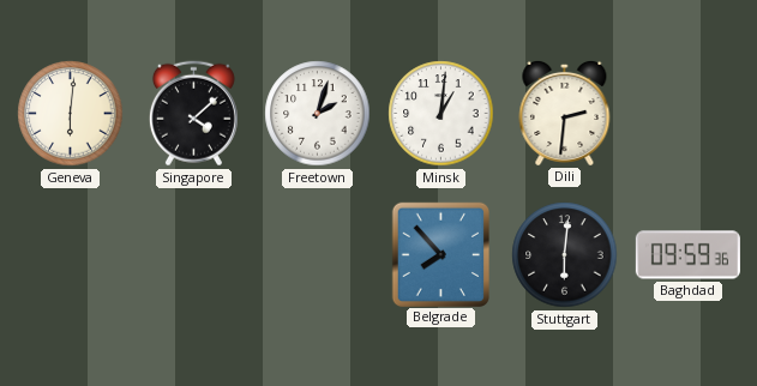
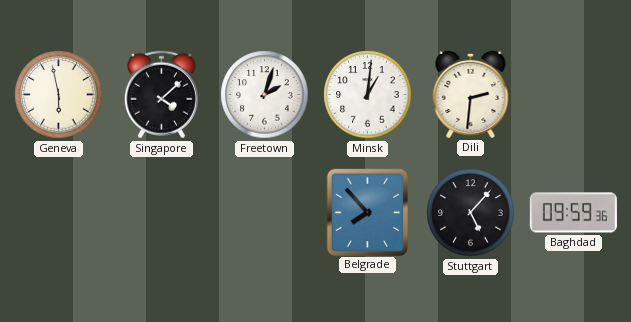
Geneva: 6:01 -> 5:58 (59, 95)
Stuttgart: 6:01 -> 5:07 (471, 213)
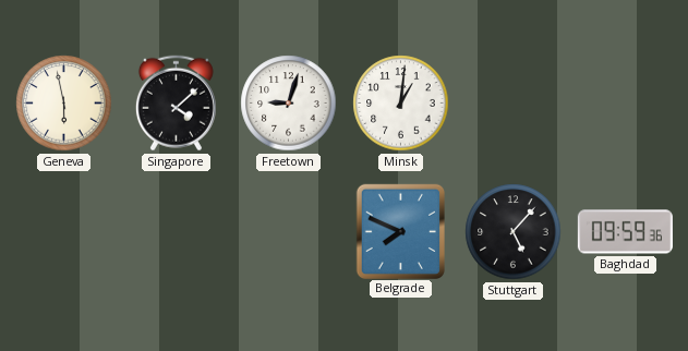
Freetown: 2:03 -> 9:03 (289, 104)
Dili: 2:31 -> none (471, 94)
Belgrade: 7:53 -> 7:49 (400, 231)
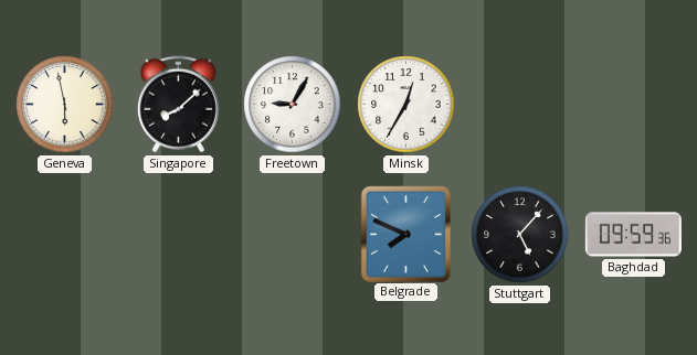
Singapore: 4:08 -> 8:08 (178, 105)
Freetown: 9:03 -> 9:05 (293, 105)
Minsk: 1:01 -> 12:35 (406, 105)
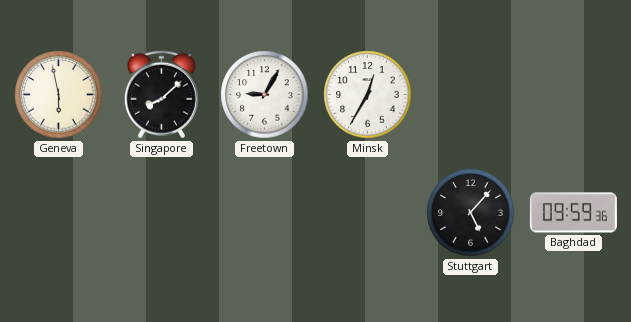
Belgrade: 7:49 -> none (405, 234)
